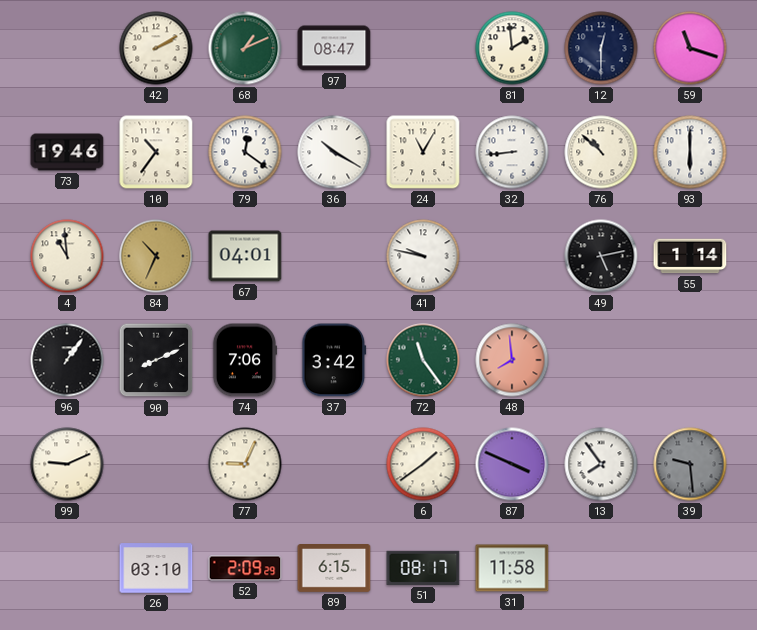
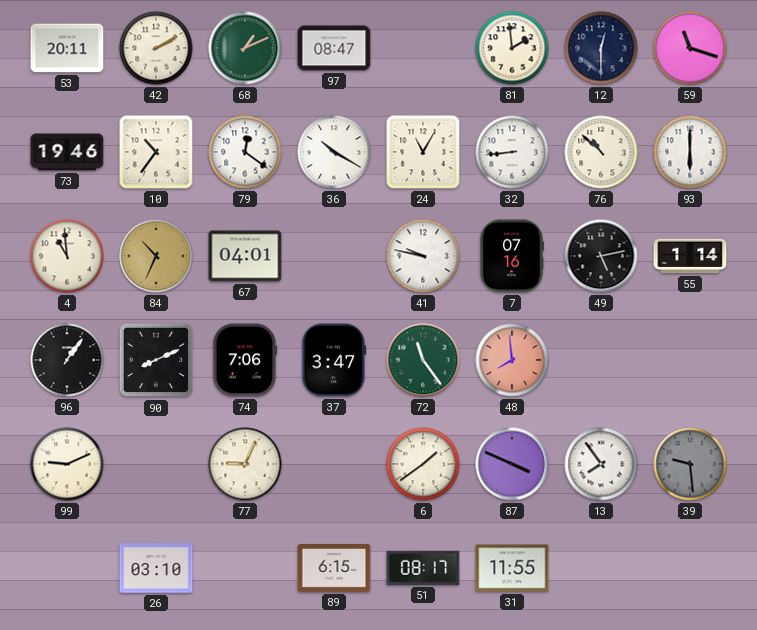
53: none -> 20:11 (67, 48)
7: none -> 07:16 (511, 256)
37: 3:42 -> 3:47 (334, 360)
52: 2:09 -> none (245, 568)
31: 11:58 -> 11:55 (512, 568)
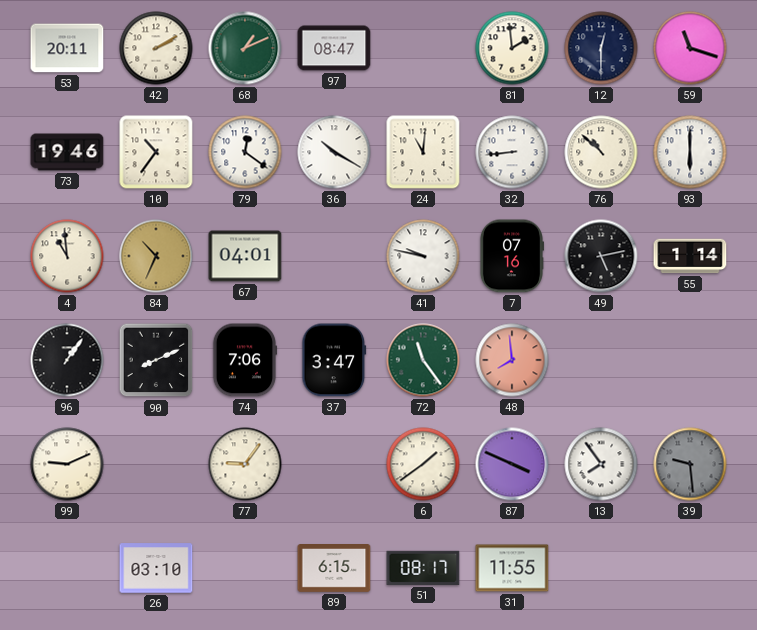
24: 11:05 -> 11:01 (423, 152)
77: 9:04 -> 9:06 (245, 464)
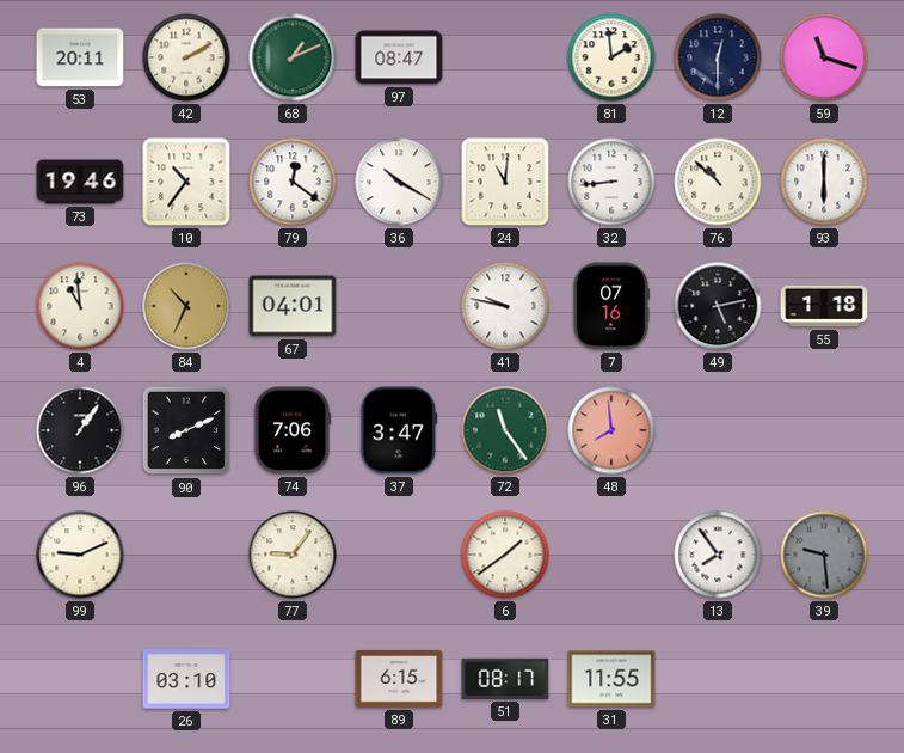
55: 1:14 -> 1:18 (824, 306)
87: 3:49 -> none (512, 464)
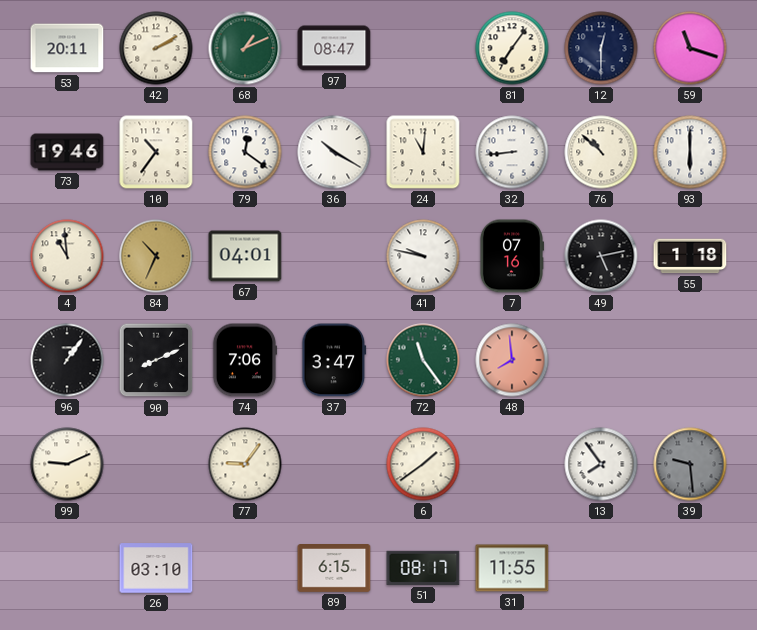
81: 1:59 -> 7:06 (512, 48)
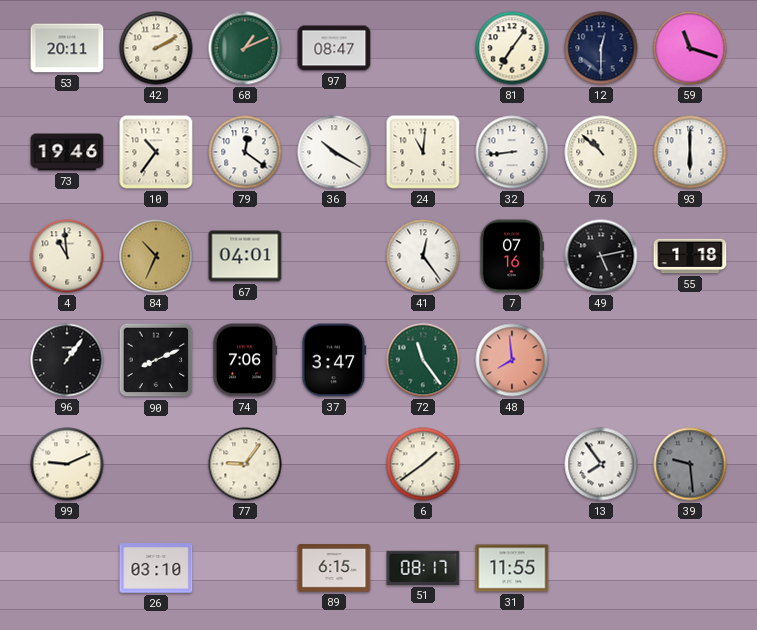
41: 9:47 -> 12:24 (423, 256)
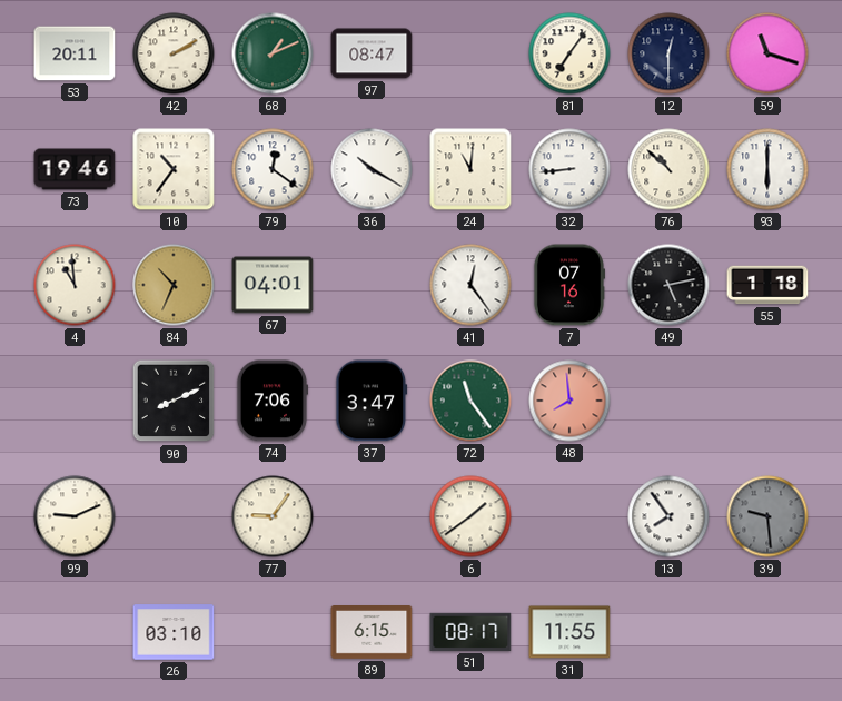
96: 1:06 -> none (67, 360)
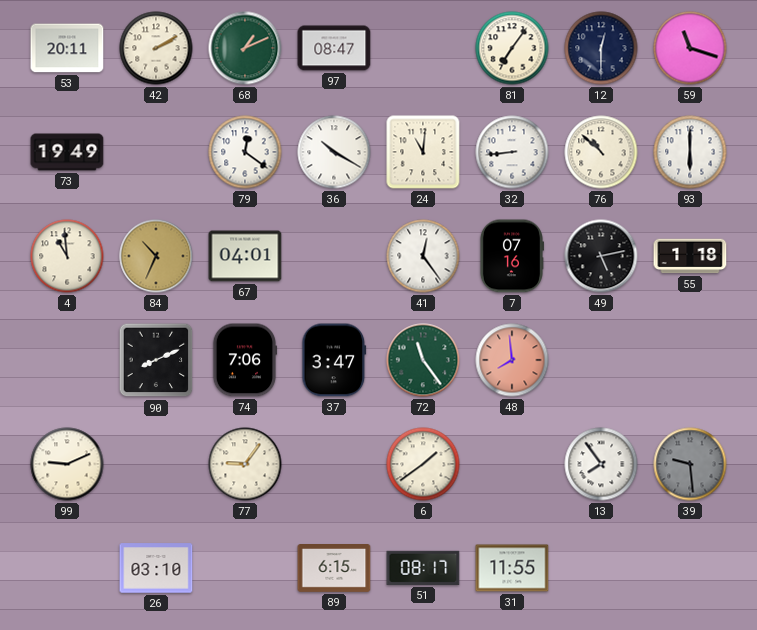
73: 19:46 -> 19:49 (67, 152)
10: 10:36 -> none (174, 169)
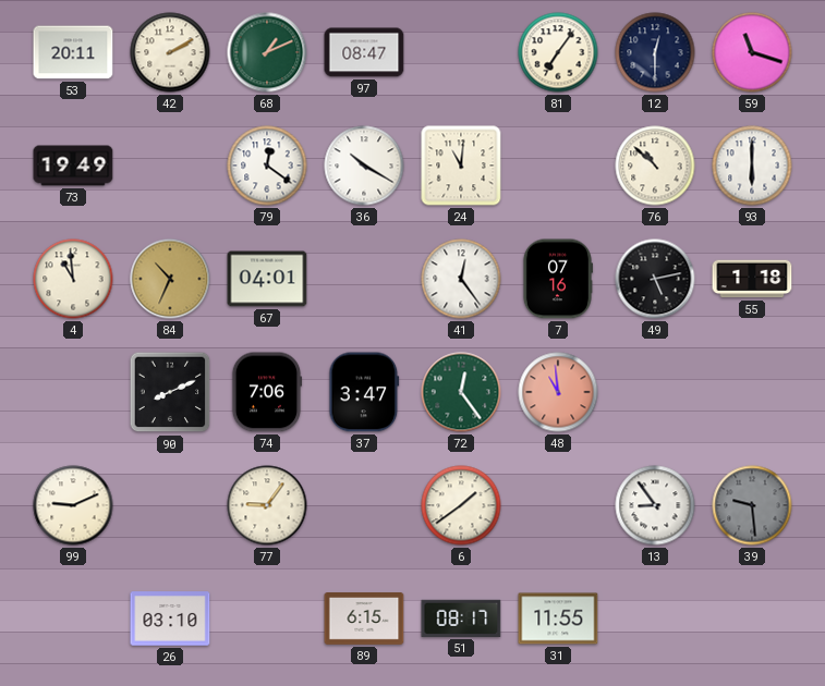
32: 8:44 -> none (512, 152)
72: 11:24 -> 12:24 (461, 392)
48: 7:59 -> 10:59 (558, 392)
13: 7:54 -> 8:54 (655, 505)
